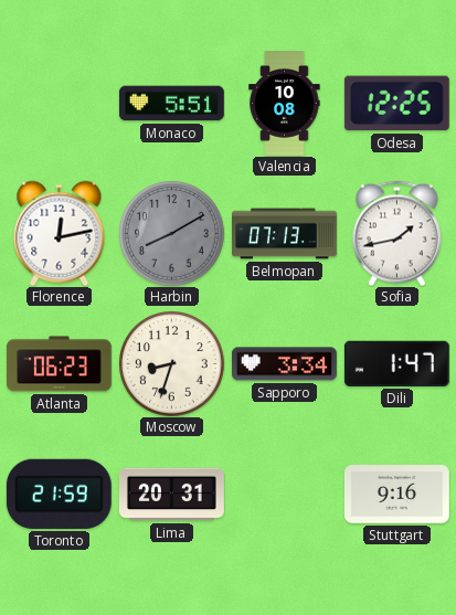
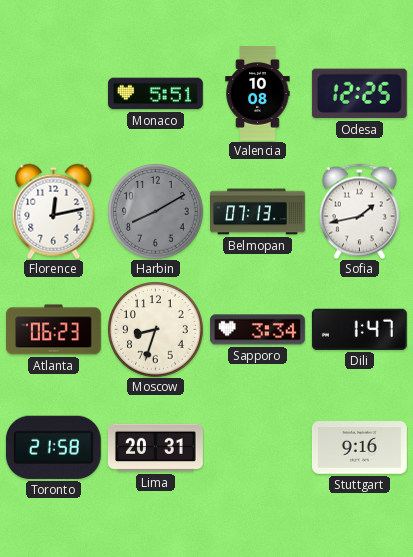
Toronto: 21:59 -> 21:58 (53, 447)
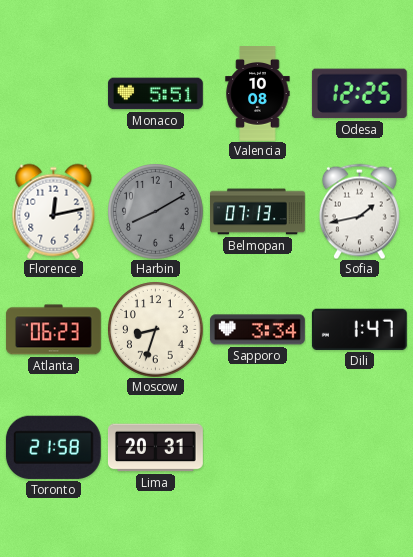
Stuttgart: 9:16 -> none (359, 448)
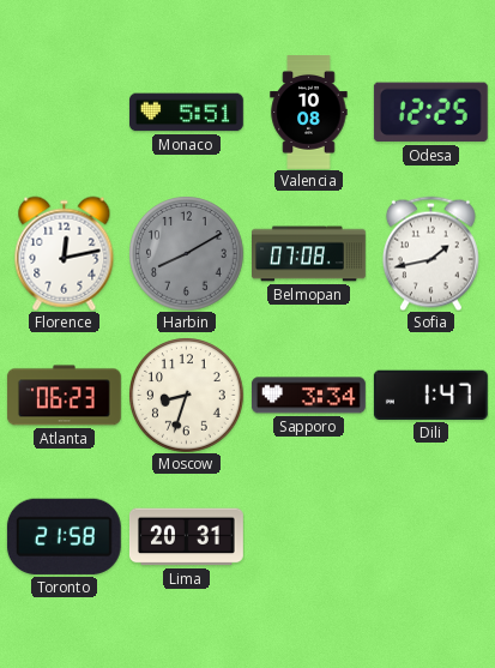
Belmopan: 07:13 -> 07:08 (309, 254)
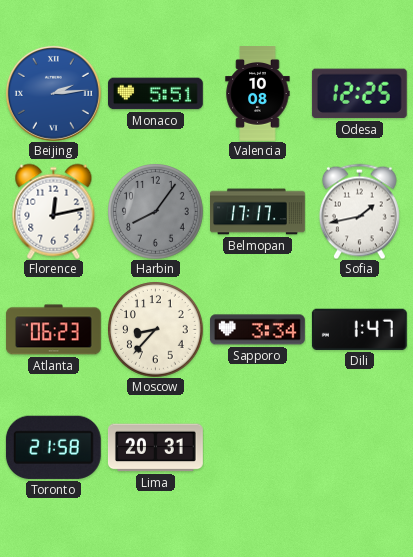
Beijing: none -> 2:14 (53, 93)
Harbin: 8:10 -> 8:06 (155, 211)
Belmopan: 07:08 -> 17:17 (258, 212)
Moscow: 8:33 -> 8:37 (155, 329)
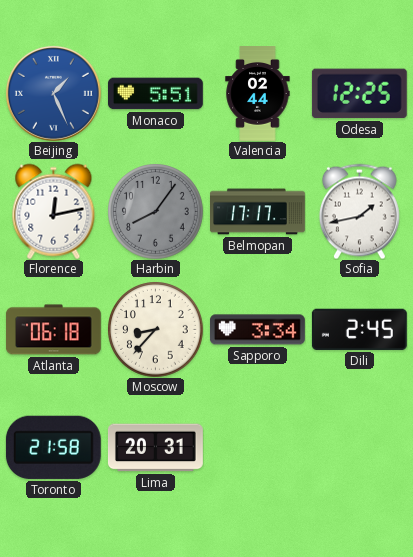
Beijing: 2:14 -> 1:26 (53, 93)
Valencia: 10:08 -> 02:44 (258, 94)
Atlanta: 06:23 -> 06:18 (53, 330)
Dili: 1:47 -> 2:45 (359, 329)
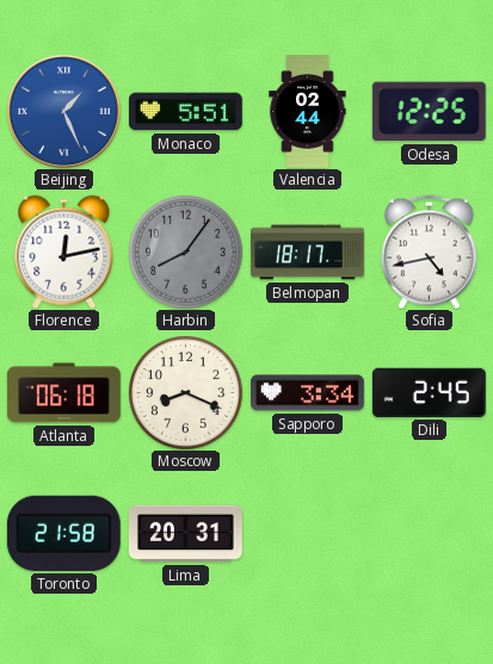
Belmopan: 17:17 -> 18:17 (308, 253)
Sofia: 1:43 -> 4:43 (429, 252)
Moscow: 8:37 -> 8:19 (185, 392)
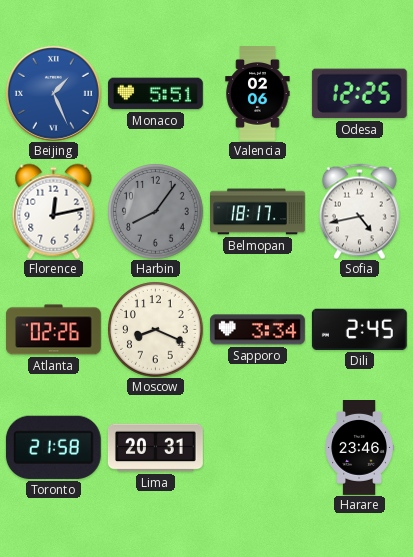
Valencia: 02:44 -> 02:06 (258, 94)
Atlanta: 06:18 -> 02:26 (53, 330)
Harare: none -> 23:46 (359, 448)
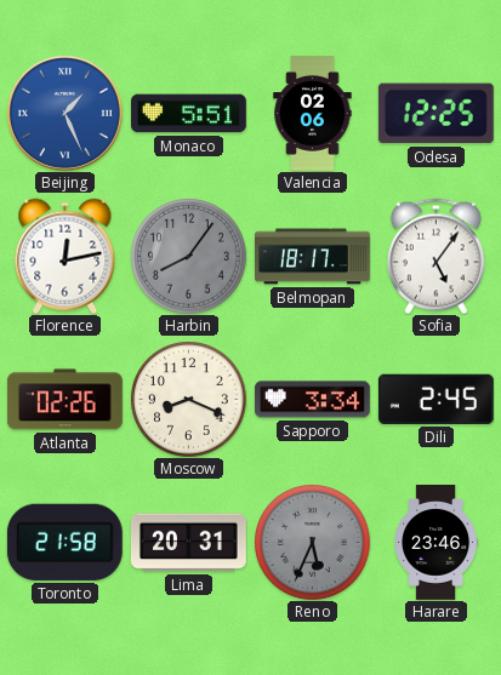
Sofia: 4:43 -> 5:06 (435, 256)
Reno: none -> 5:34 (312, 542)
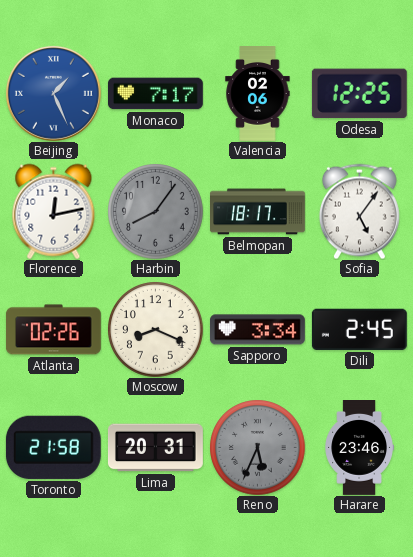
Monaco: 5:51 -> 7:17 (155, 94)
